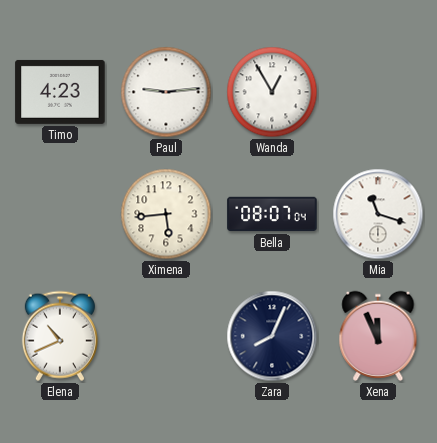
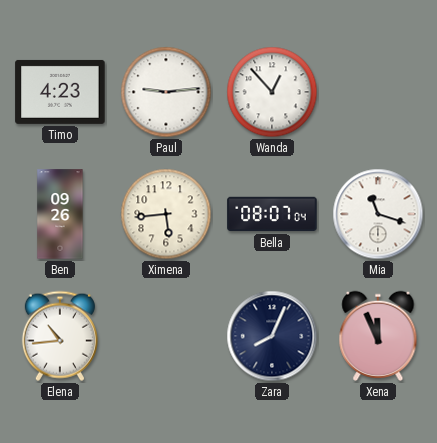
Wanda: 12:55 -> 12:53 (272, 92)
Ben: none -> 09:26 (60, 214)
Elena: 10:41 -> 10:44 (60, 336)
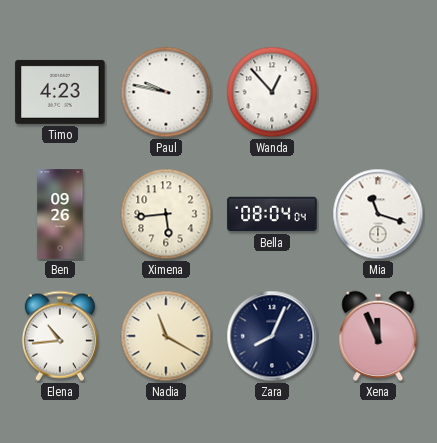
Paul: 9:14 -> 9:47 (166, 92)
Bella: 08:07 -> 08:04 (272, 214)
Nadia: none -> 11:20 (166, 336)
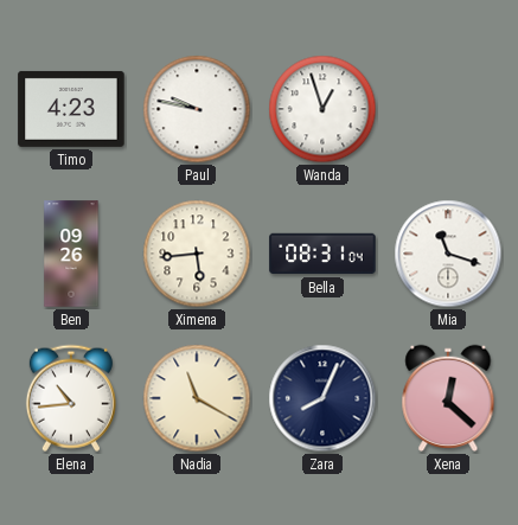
Wanda: 12:53 -> 12:57 (322, 109)
Bella: 08:04 -> 08:31 (322, 254)
Xena: 11:56 -> 12:22 (448, 398)
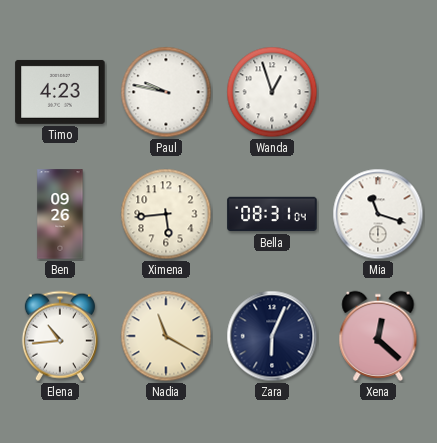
Zara: 8:04 -> 6:04 (272, 336)
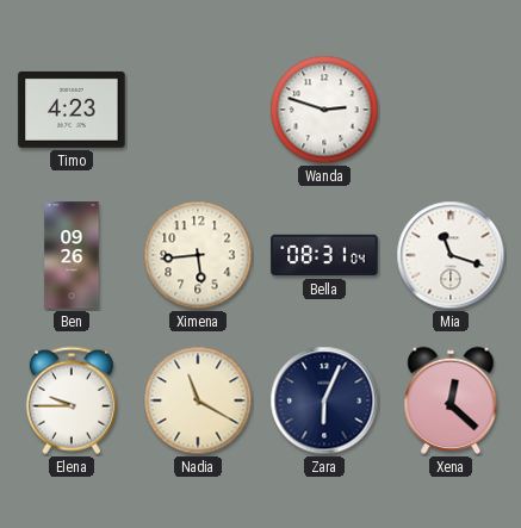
Paul: 9:47 -> none (166, 92)
Wanda: 12:57 -> 2:48 (324, 110)
Elena: 10:44 -> 9:45 (72, 400)
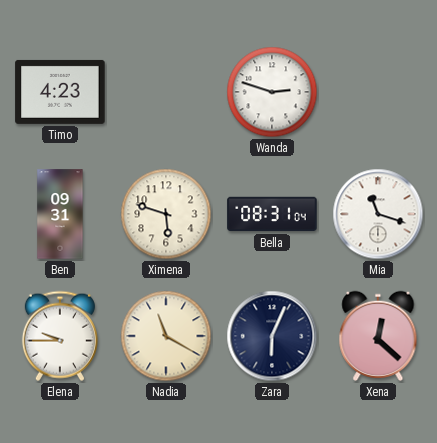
Ben: 09:26 -> 09:31 (60, 214)
Ximena: 5:44 -> 5:48 (166, 214)
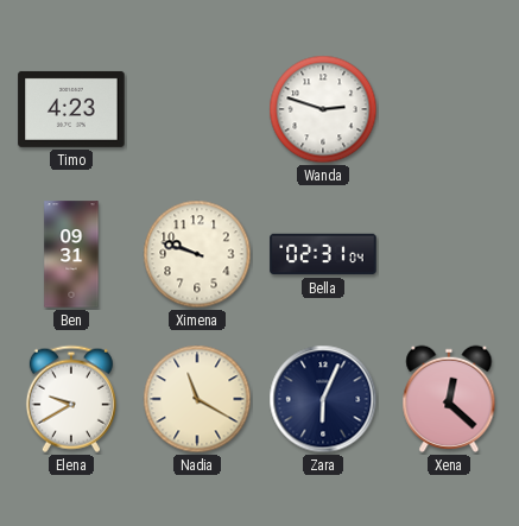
Ximena: 5:48 -> 9:48 (197, 254)
Bella: 08:31 -> 02:31 (323, 254)
Mia: 11:18 -> none (378, 214)
Elena: 9:45 -> 9:40 (71, 399)
